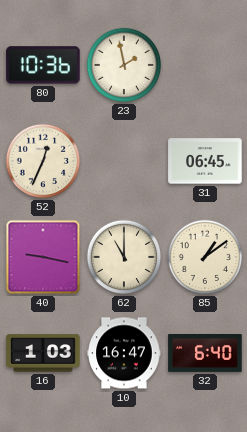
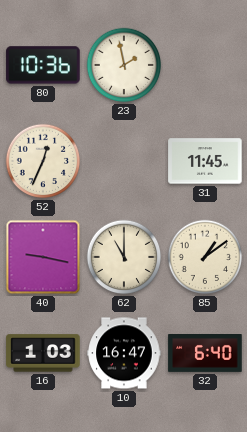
31: 06:45 -> 11:45 (205, 161)
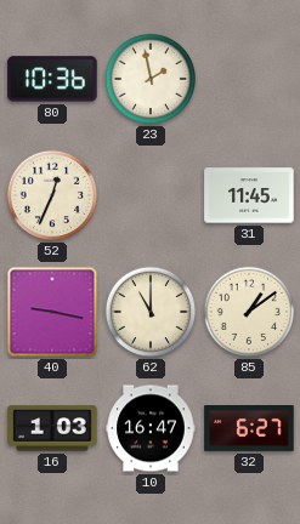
32: 6:40 -> 6:27 (249, 429)
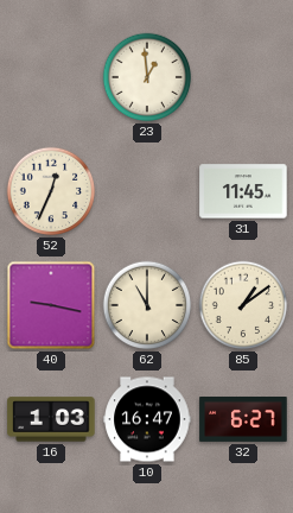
80: 10:36 -> none (52, 79)
23: 1:58 -> 12:59 (147, 77)
